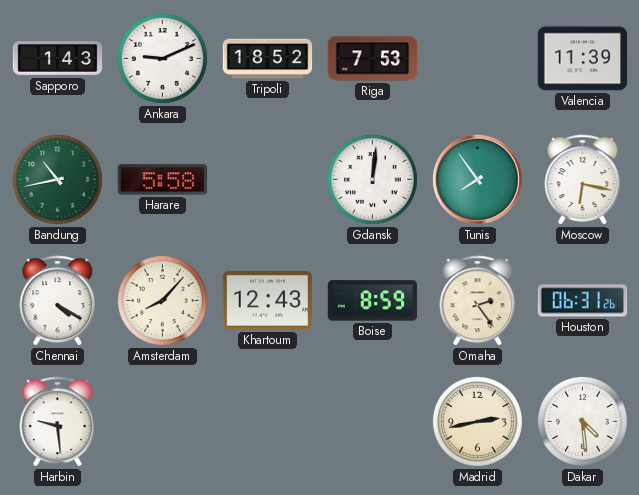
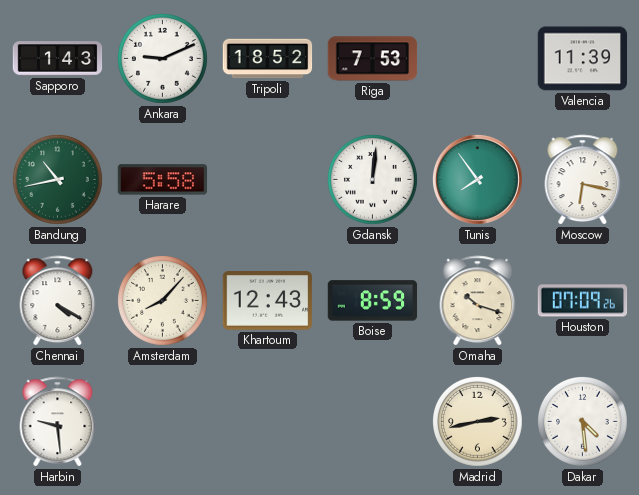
Omaha: 2:24 -> 10:18 (478, 301)
Houston: 06:31 -> 07:09 (583, 301)
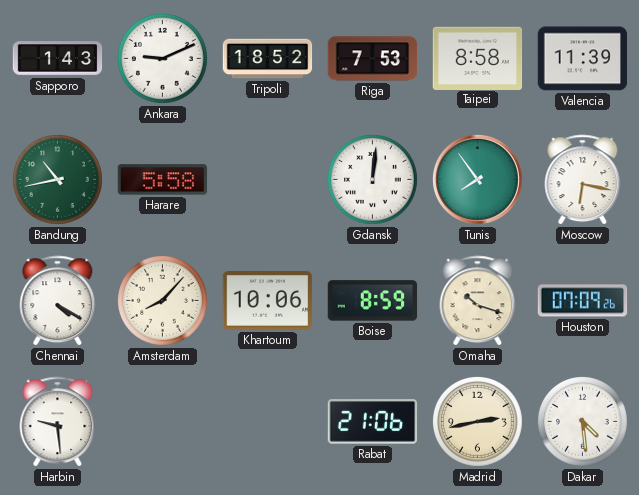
Taipei: none -> 8:58 (478, 58)
Khartoum: 12:43 -> 10:06 (268, 301)
Rabat: none -> 21:06 (373, 422)
